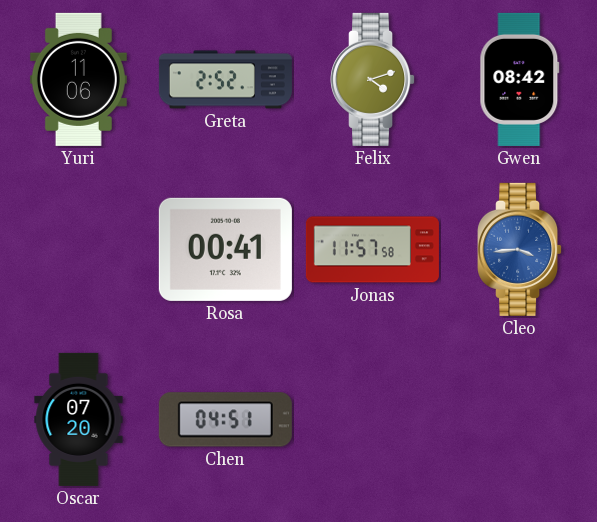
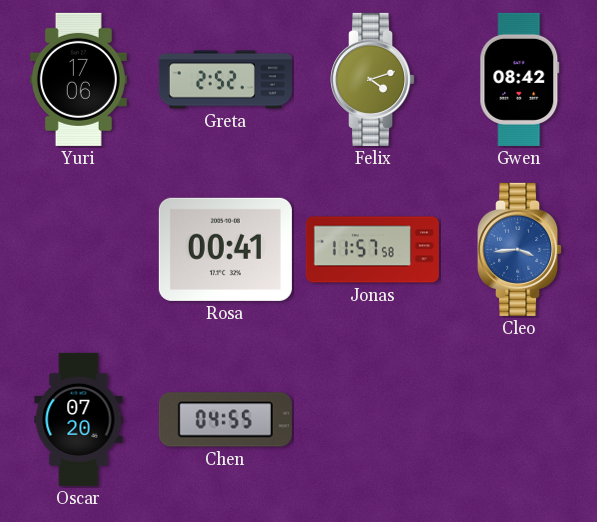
Yuri: 11:06 -> 17:06 (78, 79)
Chen: 04:51 -> 04:55 (225, 420)
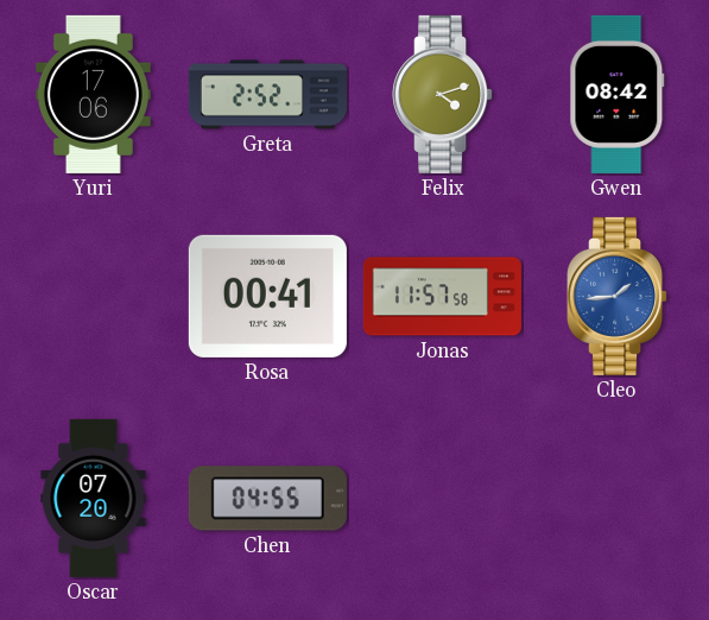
Cleo: 3:44 -> 1:44 (618, 296)
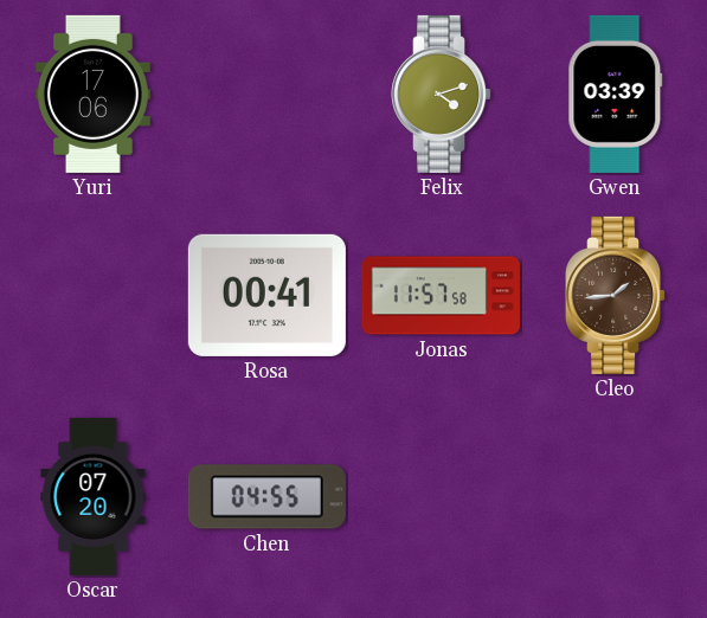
Greta: 2:52 -> none (267, 95)
Gwen: 08:42 -> 03:39 (616, 94)
Cleo dial: blue -> brown (616, 295)
